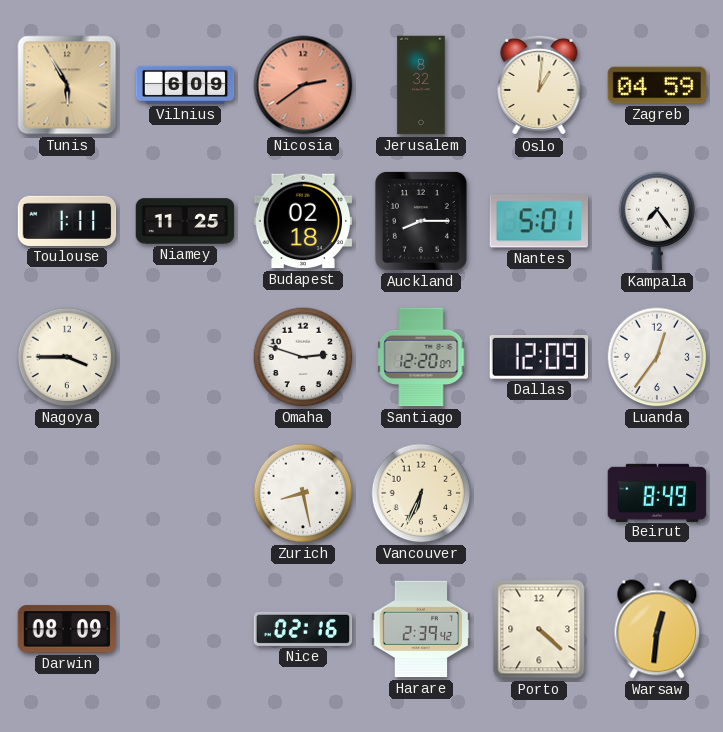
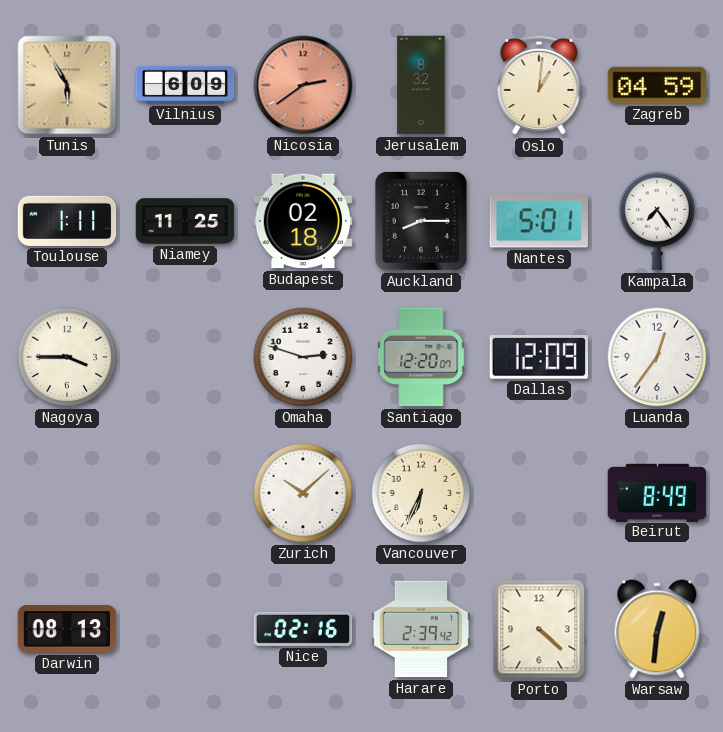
Zurich: 8:28 -> 10:08 (303, 493)
Darwin: 08:09 -> 08:13 (67, 629)
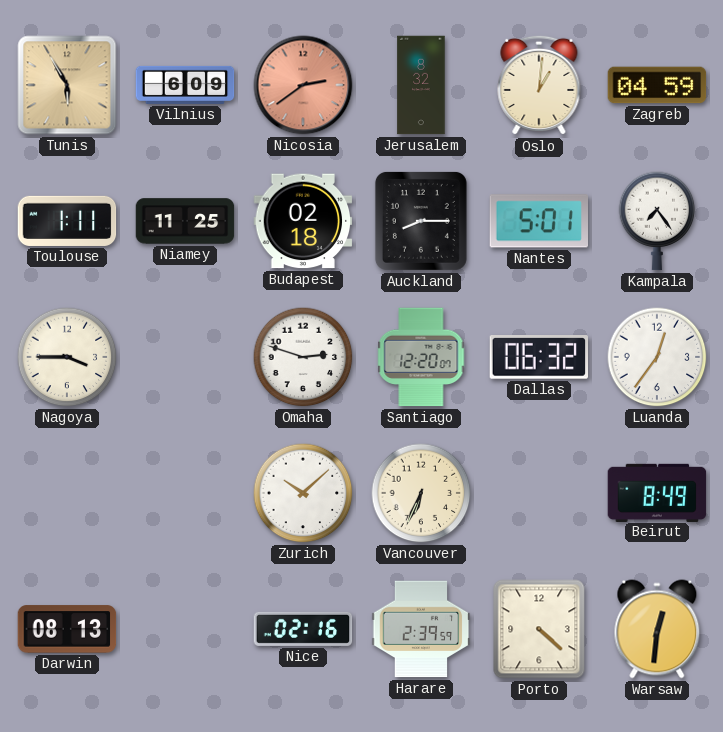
Dallas: 12:09 -> 06:32 (539, 358)
Harare: 2:39:42 -> 2:39:59 (421, 629)
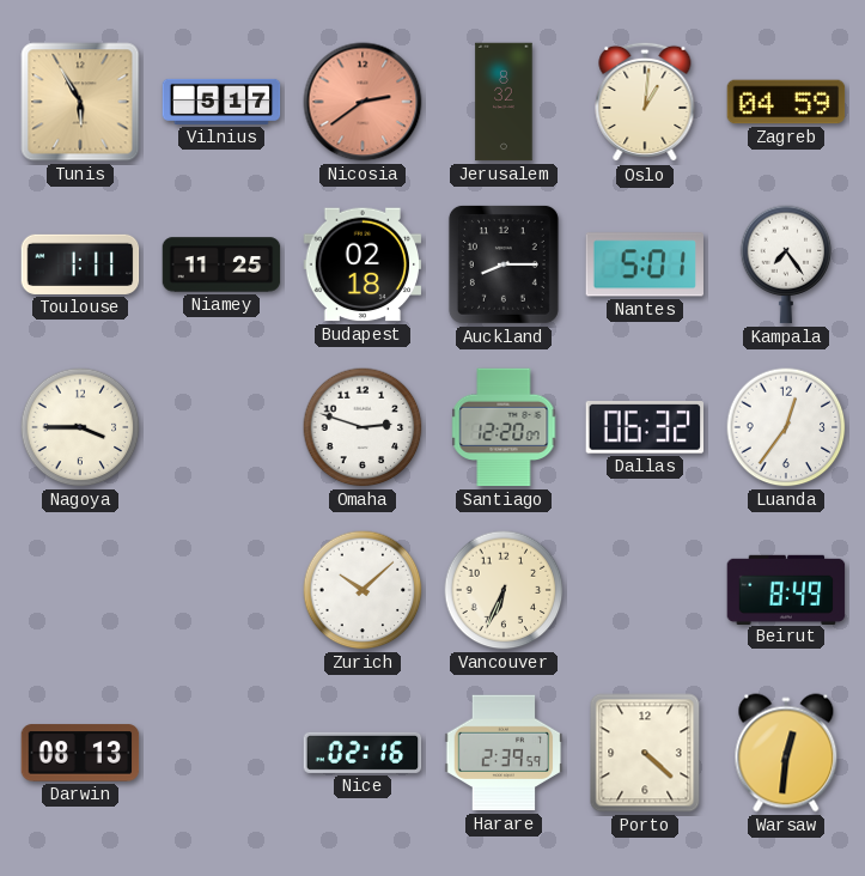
Vilnius: 6:09 -> 5:17 (221, 102)
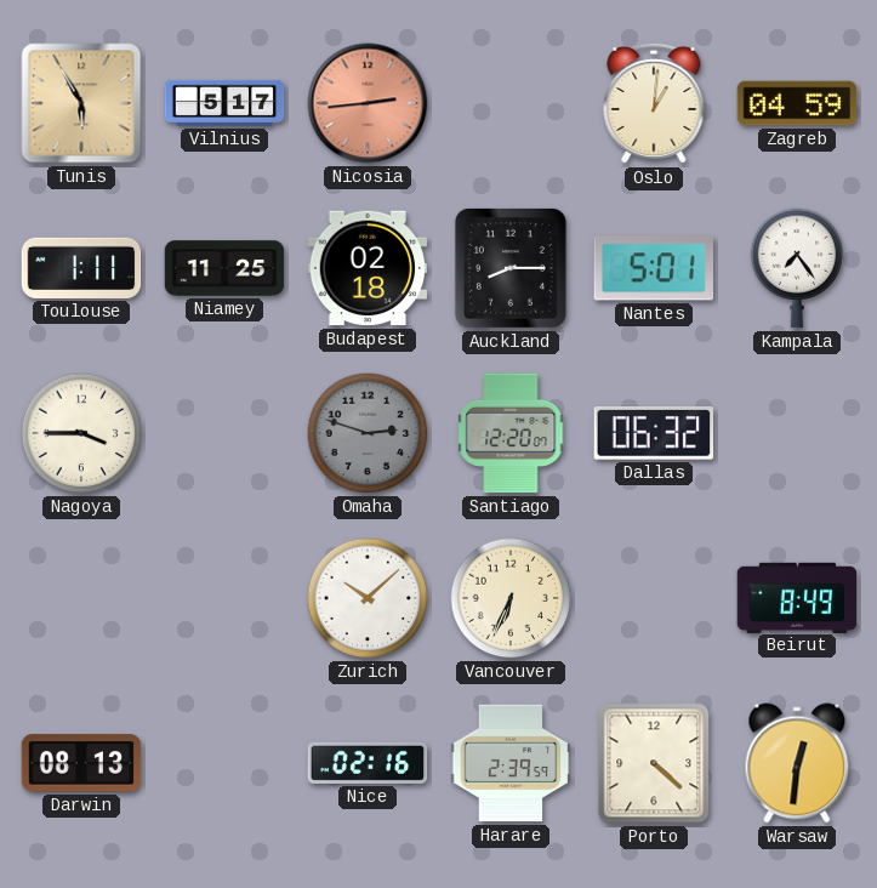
Nicosia: 2:39 -> 2:44 (368, 103)
Jerusalem: 8:32 -> none (504, 102)
Omaha dial: white -> grey (368, 433)
Luanda: 12:36 -> none (786, 427)
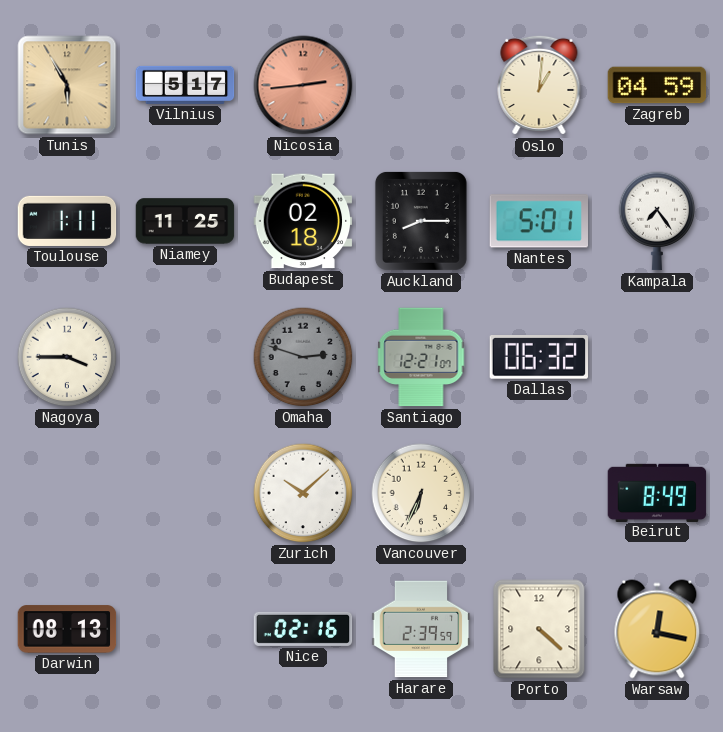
Santiago: 12:20 -> 12:21 (421, 357)
Warsaw: 12:31 -> 12:17 (657, 629)
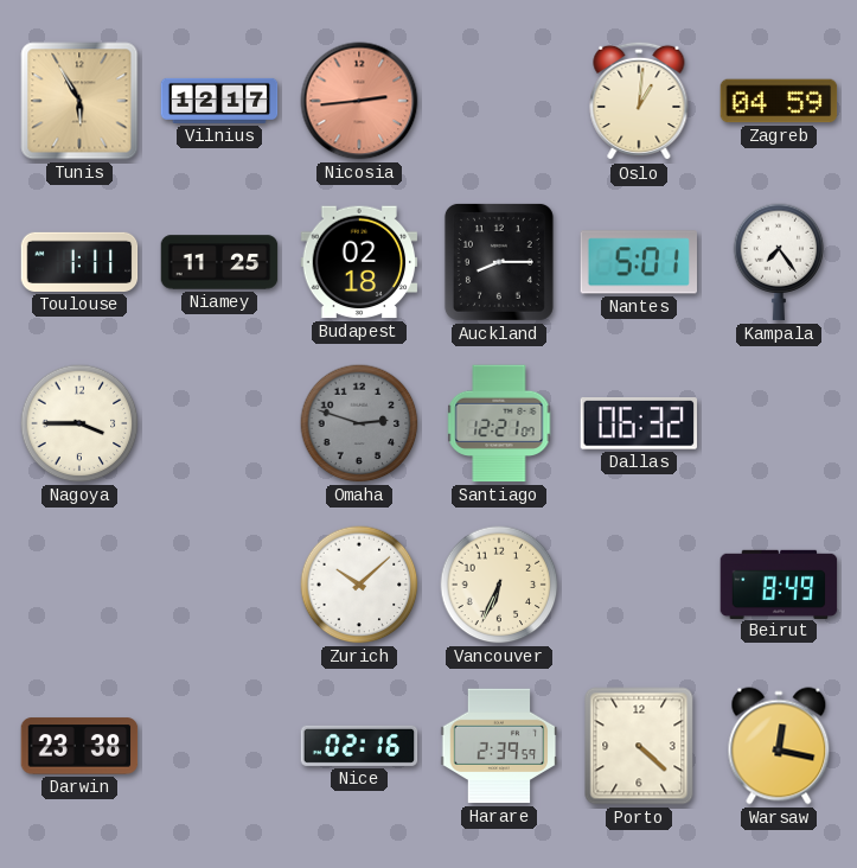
Vilnius: 5:17 -> 12:17 (219, 101)
Darwin: 08:13 -> 23:38 (79, 746)
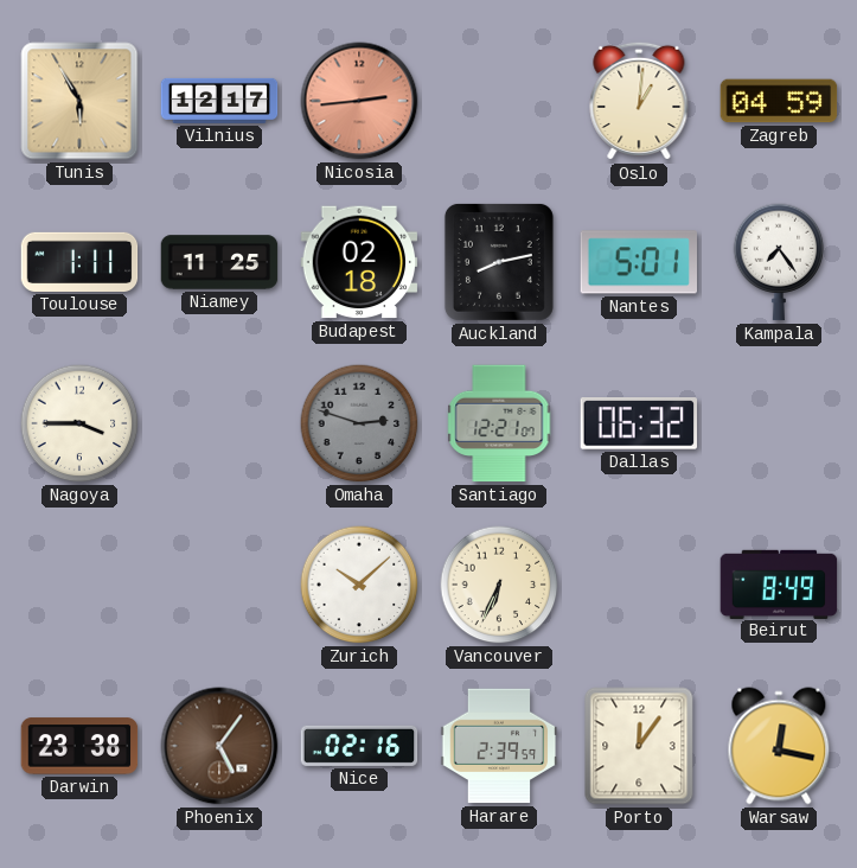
Auckland: 8:15 -> 8:13 (499, 262)
Phoenix: none -> 5:06 (219, 746)
Porto: 4:22 -> 12:06 (639, 746)
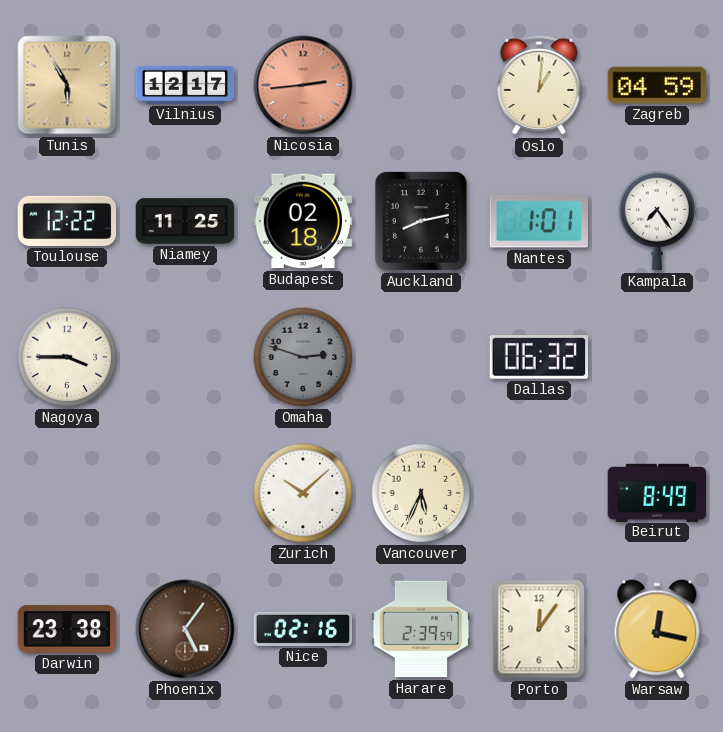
Toulouse: 1:11 -> 12:22 (67, 221)
Nantes: 5:01 -> 1:01 (538, 221)
Santiago: 12:21 -> none (499, 423)
Vancouver: 6:34 -> 5:34 (421, 493)
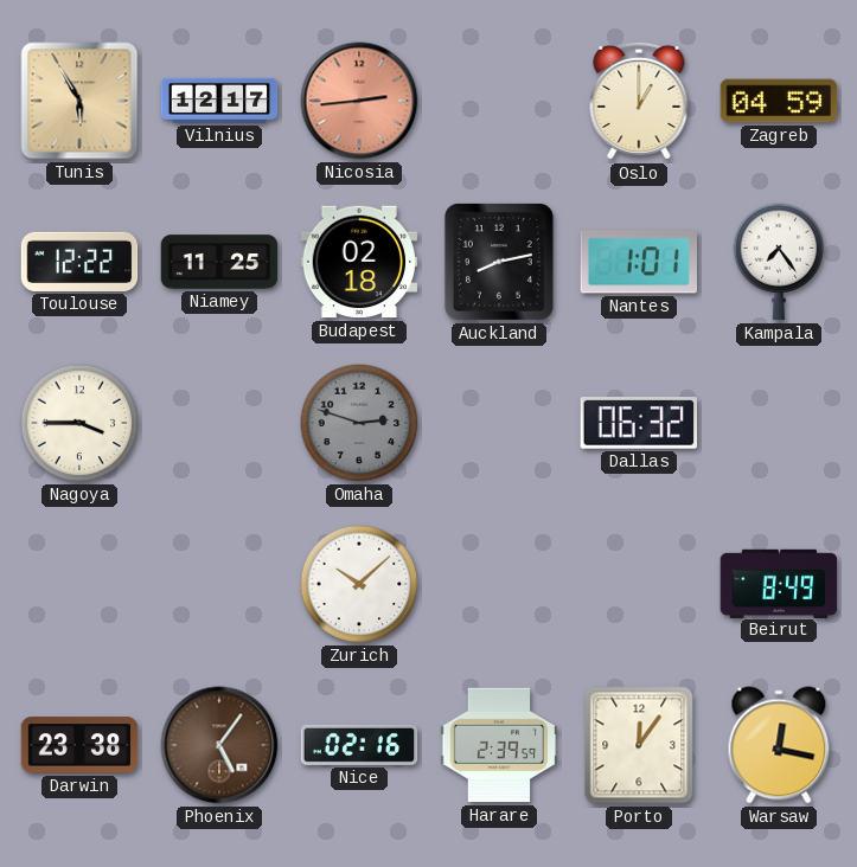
Oslo: 1:01 -> 1:00 (639, 101)
Vancouver: 5:34 -> none (421, 493)
